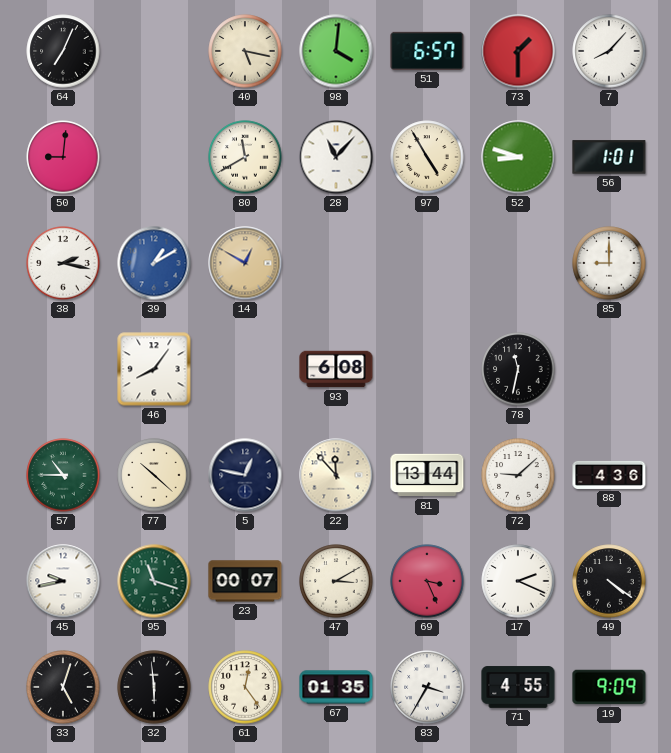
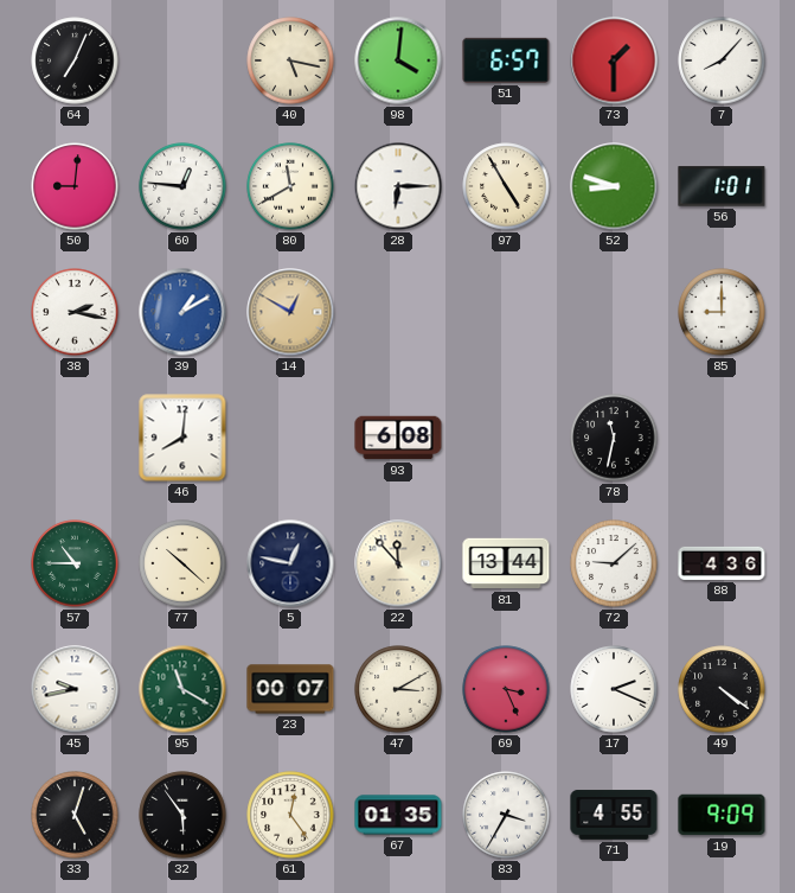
60: none -> 12:46 (182, 186)
28: 11:07 -> 6:15 (398, 186)
46: 8:06 -> 8:01 (182, 438)
95: 11:18 -> 11:20 (182, 689)
32: 5:59 -> 5:54 (182, 815)
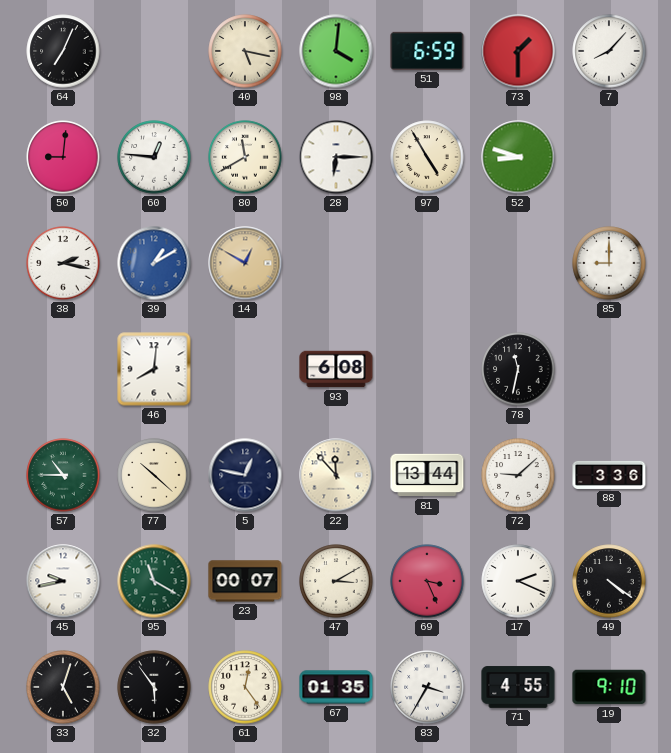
51: 6:57 -> 6:59 (427, 51)
56: 1:01 -> none (722, 186)
88: 4:36 -> 3:36 (609, 475)
19: 9:09 -> 9:10 (609, 687)
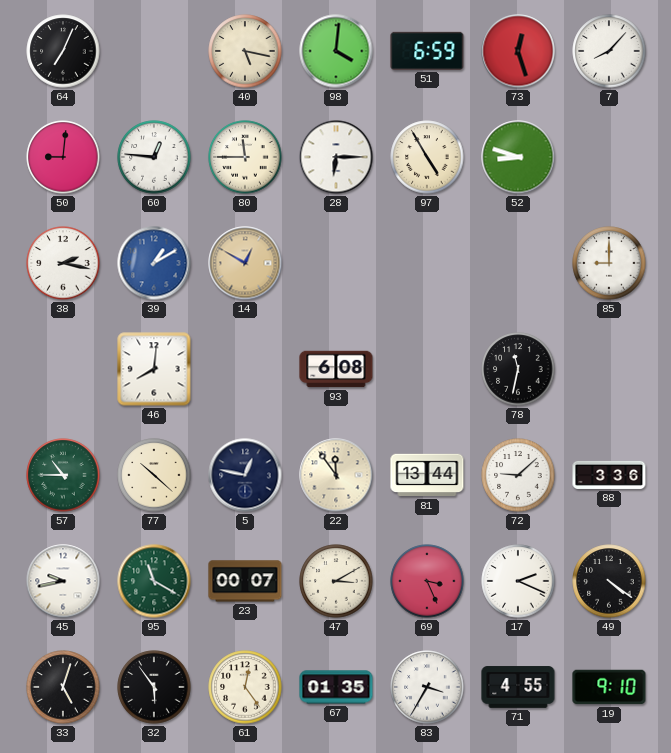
73: 1:30 -> 12:27 (518, 51)
80: 11:40 -> 11:45 (245, 157)
22: 11:53 -> 11:54 (336, 475)
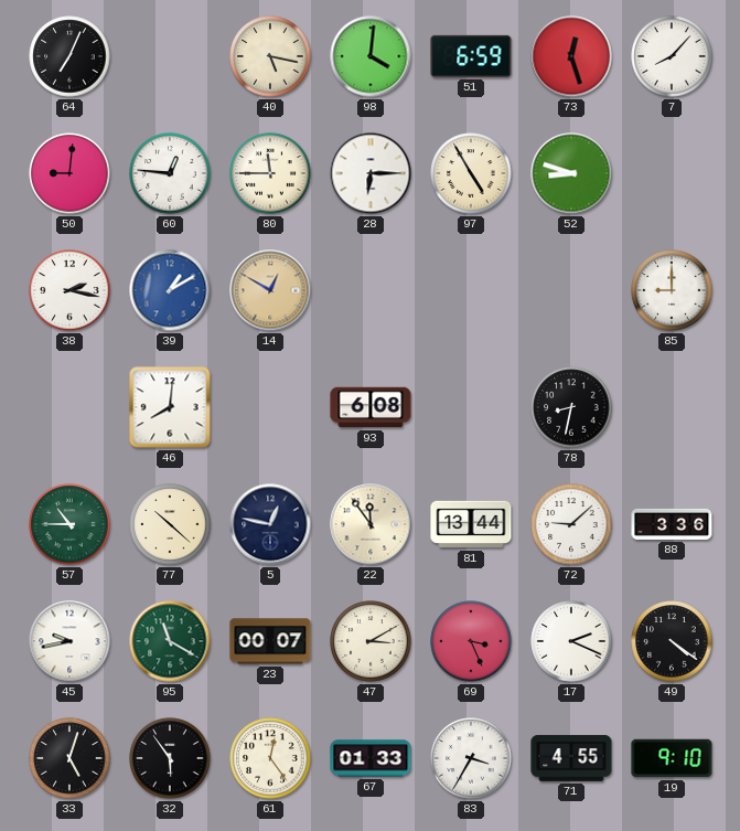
78: 11:32 -> 8:32 (571, 407)
67: 01:35 -> 01:33 (371, 758)
